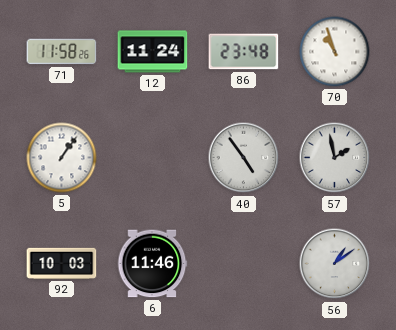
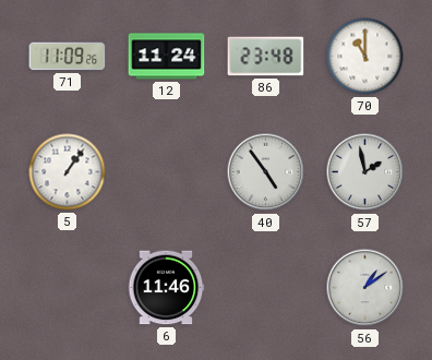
71: 11:58 -> 11:09 (68, 57)
70: 10:57 -> 11:00 (365, 57)
92: 10:03 -> none (62, 263)
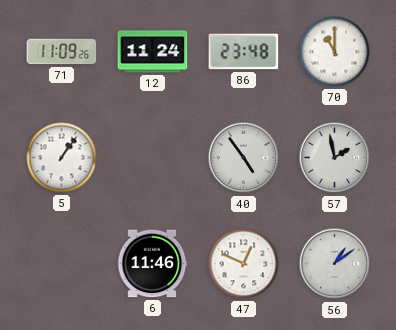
47: none -> 12:49 (244, 264)
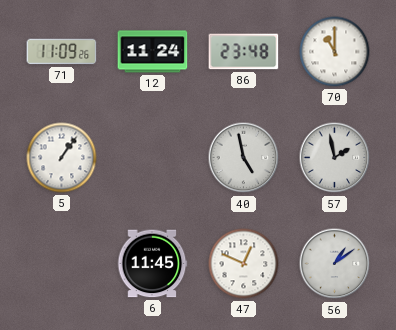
40: 4:54 -> 4:58 (244, 158)
6: 11:46 -> 11:45 (152, 264)
